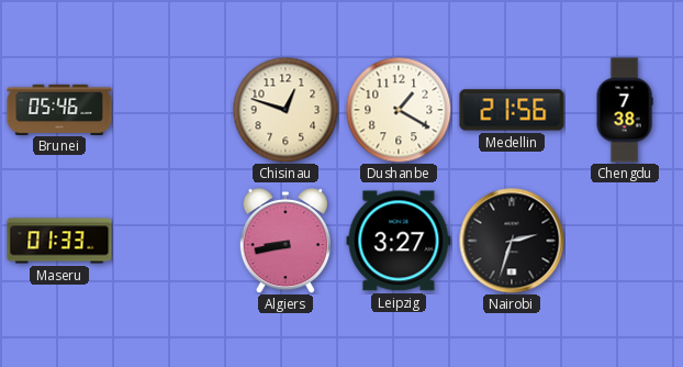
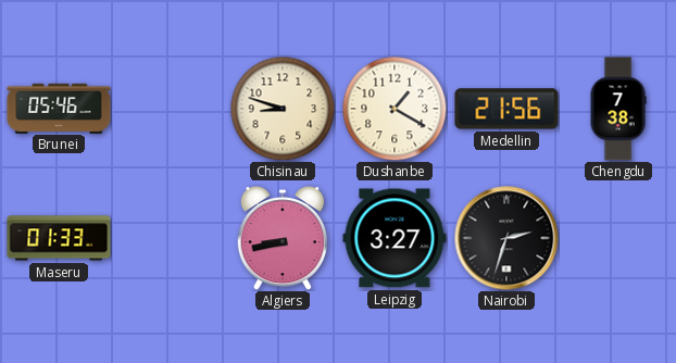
Chisinau: 12:48 -> 8:48 (283, 109)
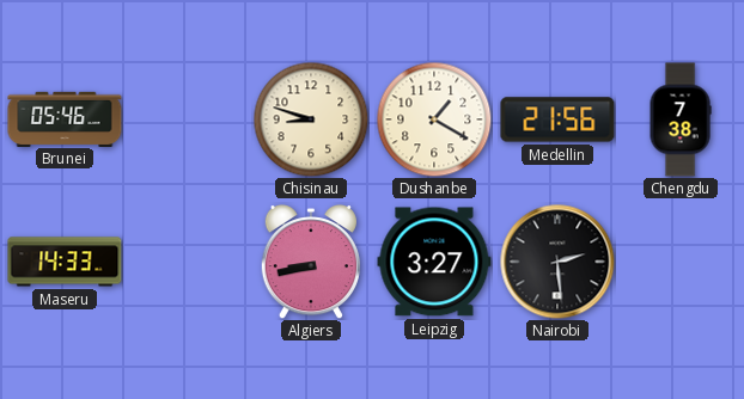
Maseru: 01:33 -> 14:33 (65, 262)
Nairobi: 2:33 -> 2:29 (557, 262)
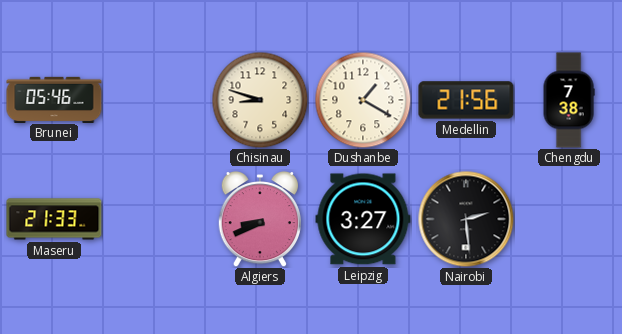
Maseru: 14:33 -> 21:33 (54, 219)
Algiers: 8:43 -> 8:41 (259, 220)
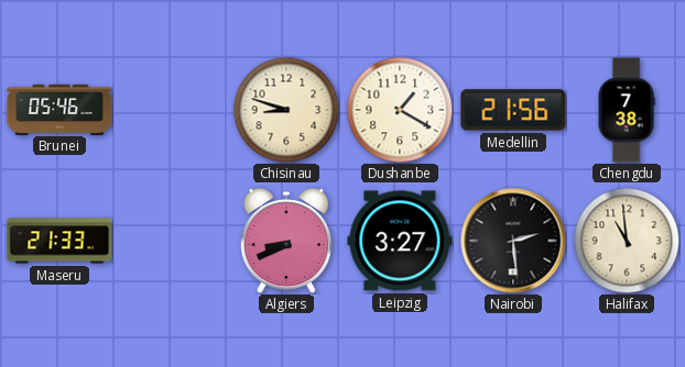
Halifax: none -> 10:59 (627, 241)
